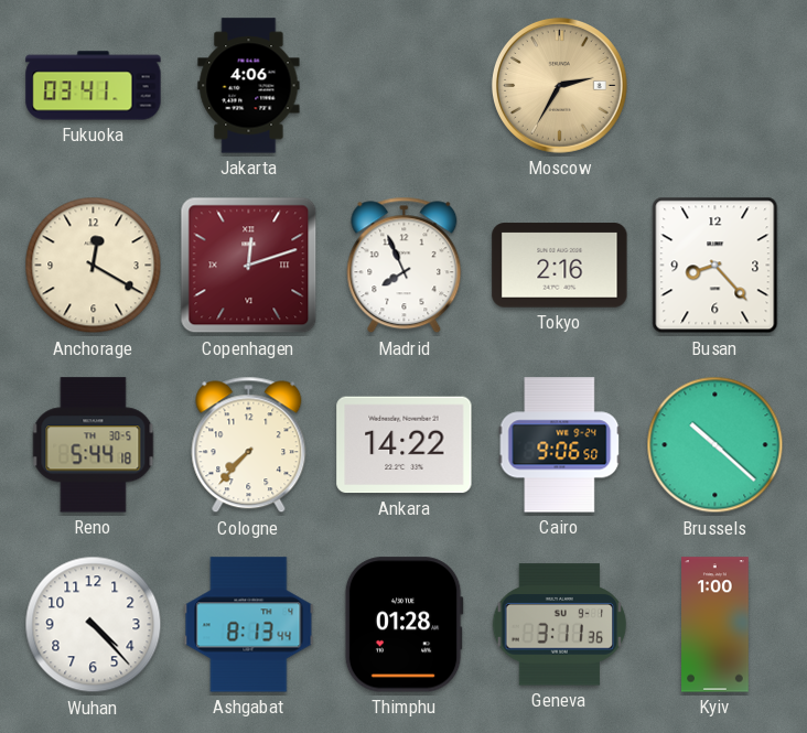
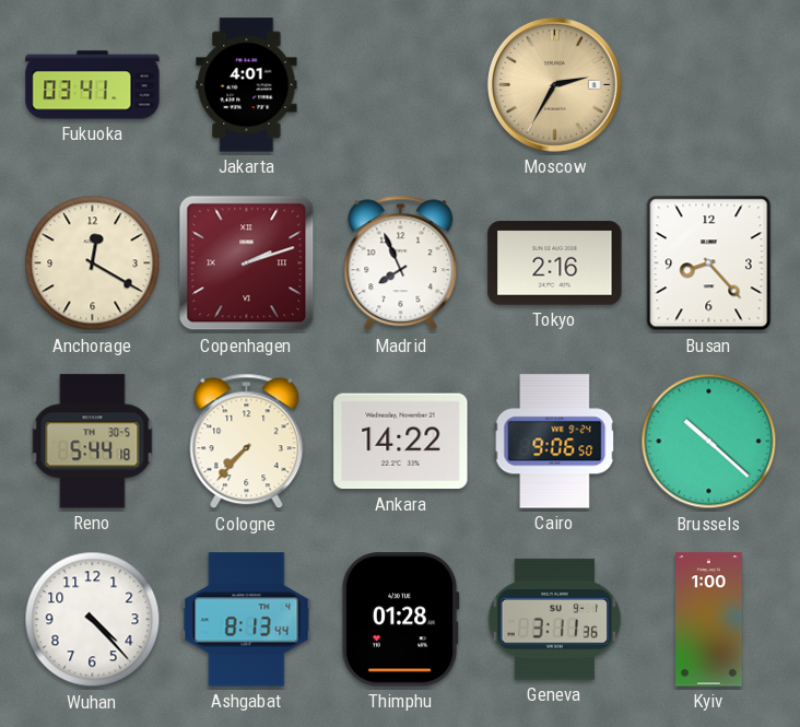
Jakarta: 4:06 -> 4:01 (247, 85)
Copenhagen: 12:12 -> 2:12 (247, 263)
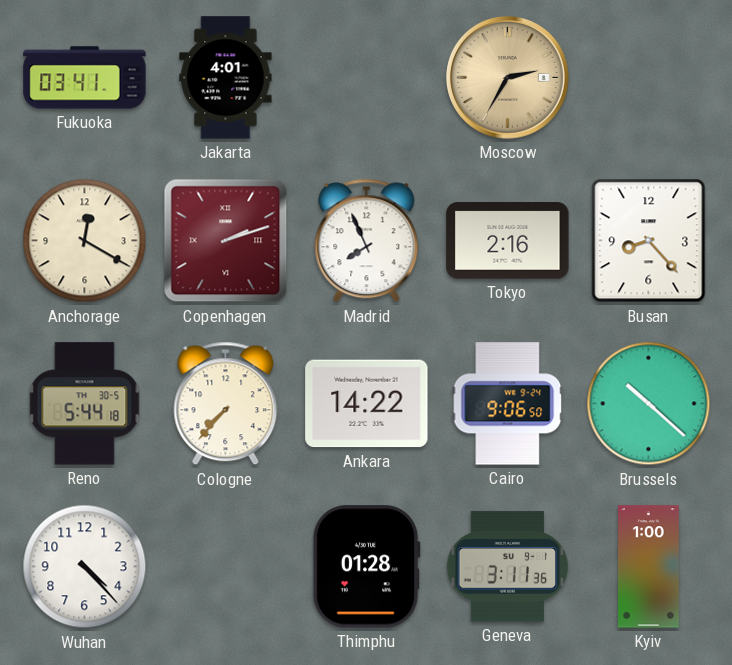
Ashgabat: 8:13 -> none (247, 620)
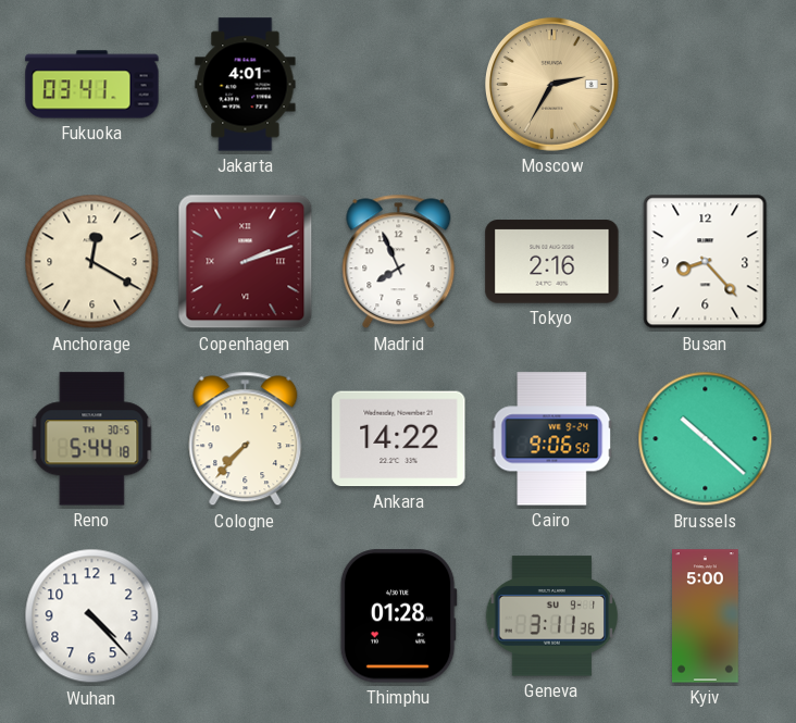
Kyiv: 1:00 -> 5:00 (706, 616)
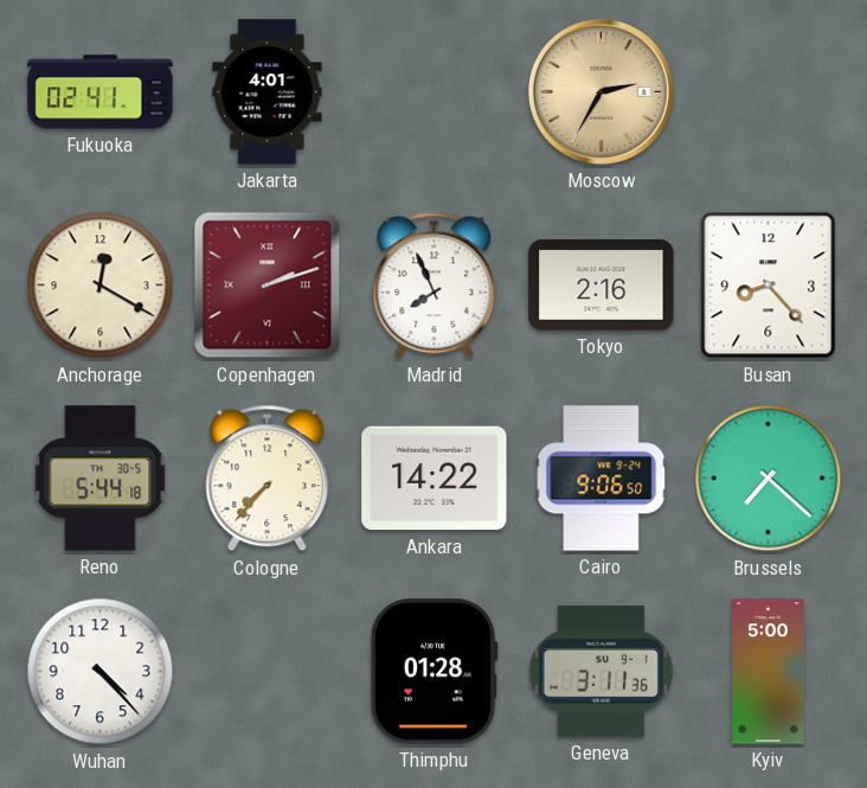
Fukuoka: 03:41 -> 02:41 (101, 92)
Brussels: 10:22 -> 7:22 (769, 479)
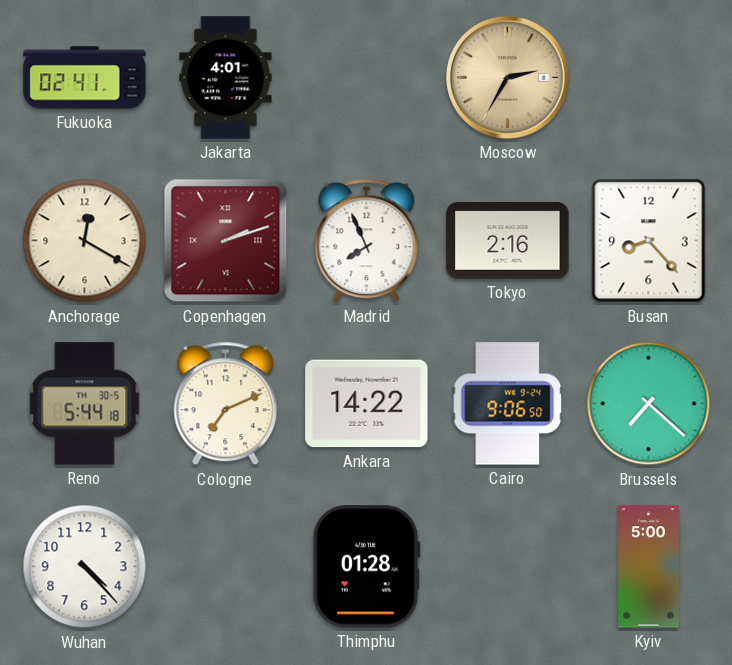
Cologne: 7:37 -> 7:11 (226, 404)
Geneva: 3:11 -> none (602, 672)
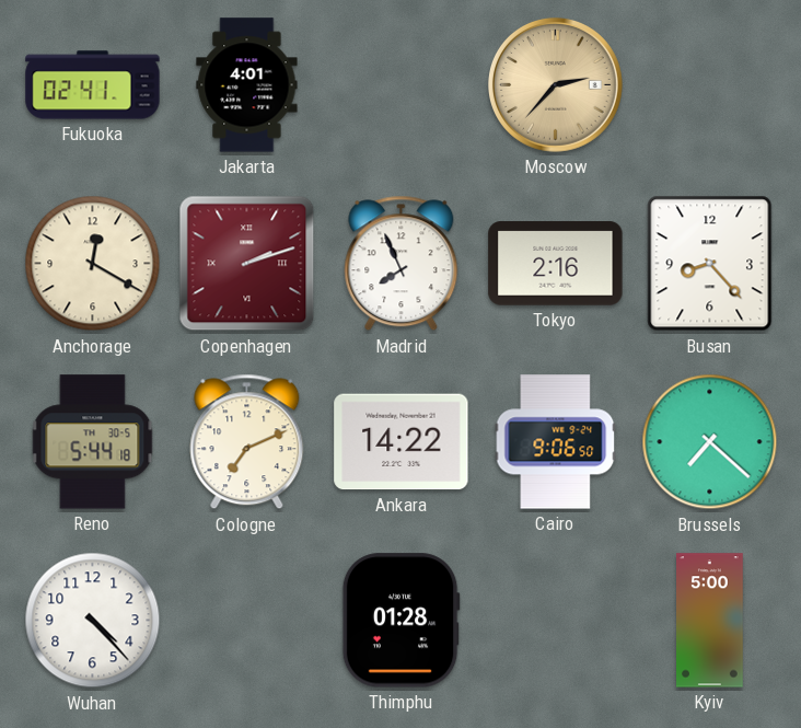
Moscow: 2:35 -> 2:37 (555, 84)
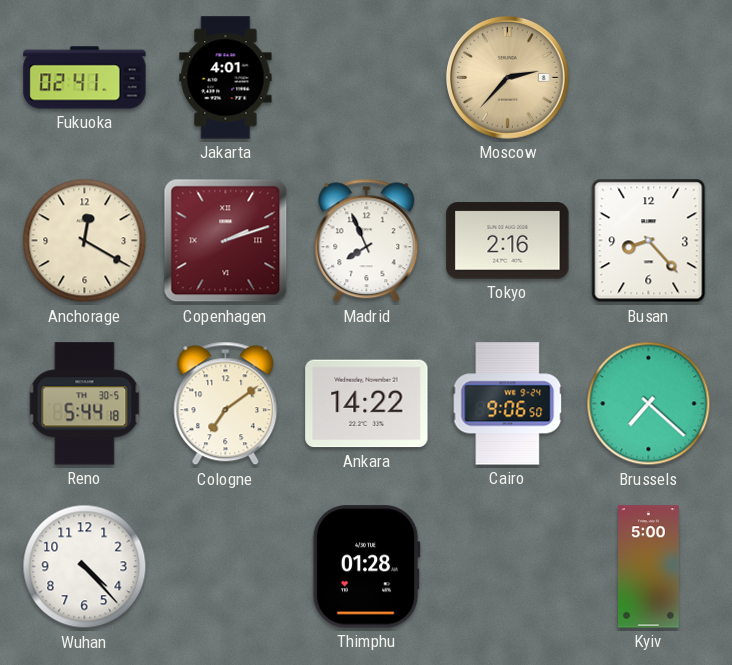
Cologne: 7:11 -> 7:09 (226, 404)
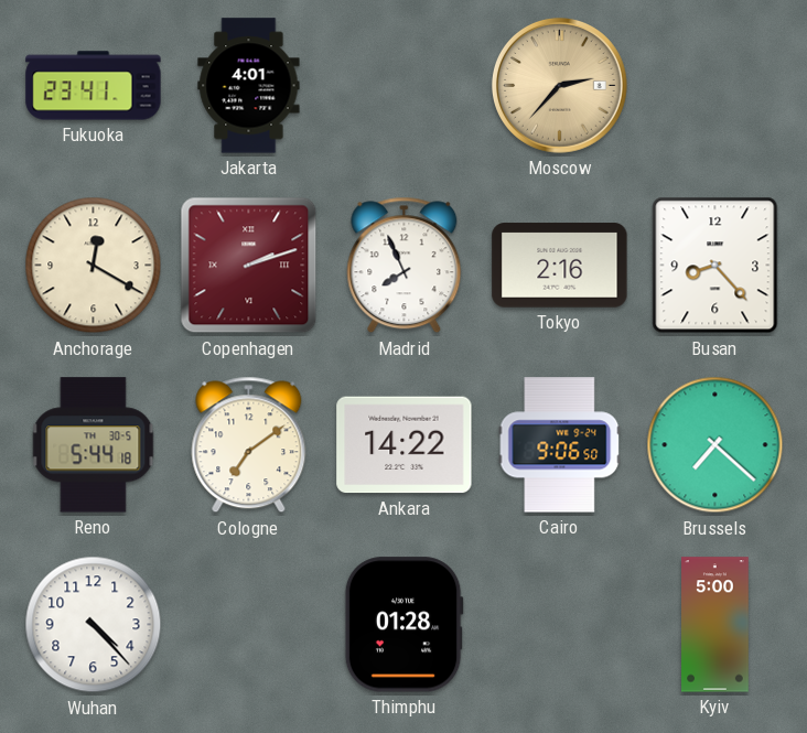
Fukuoka: 02:41 -> 23:41 (94, 86)
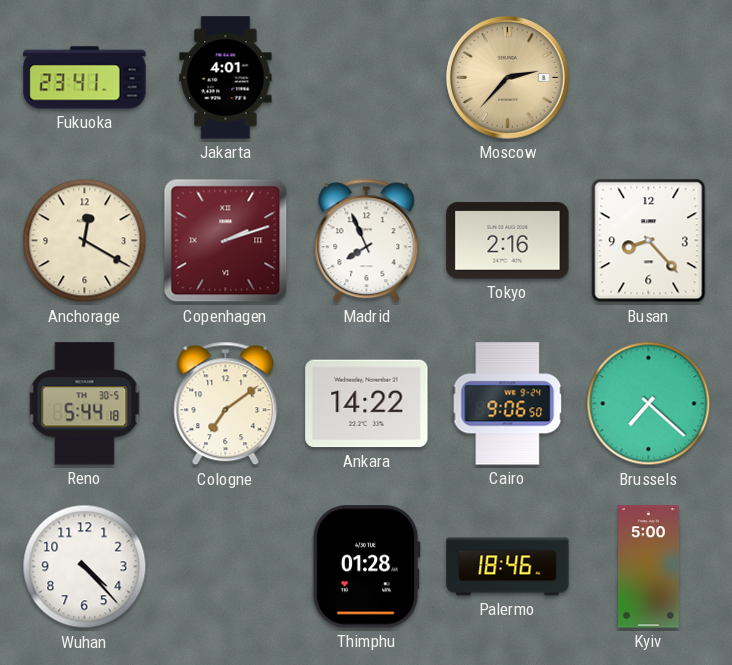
Palermo: none -> 18:46 (508, 567)
